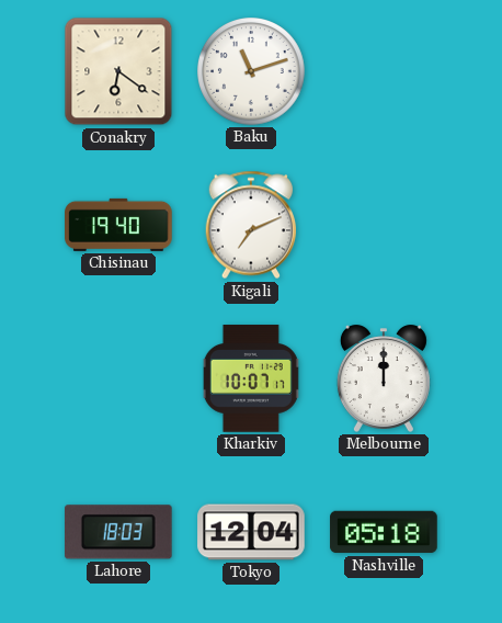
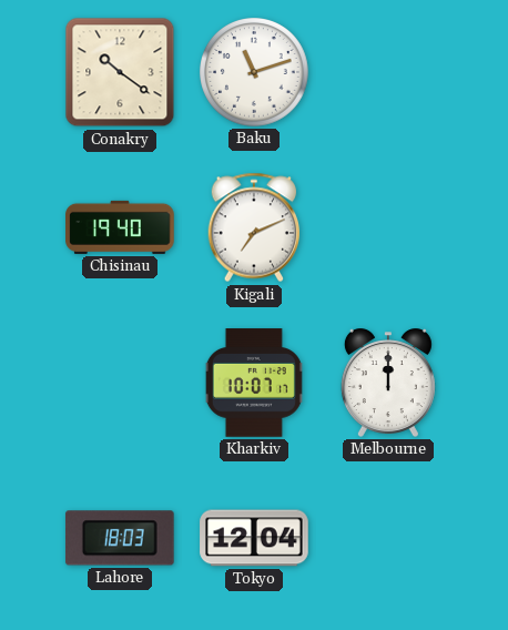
Conakry: 6:21 -> 10:21 (120, 72)
Nashville: 05:18 -> none (384, 532)
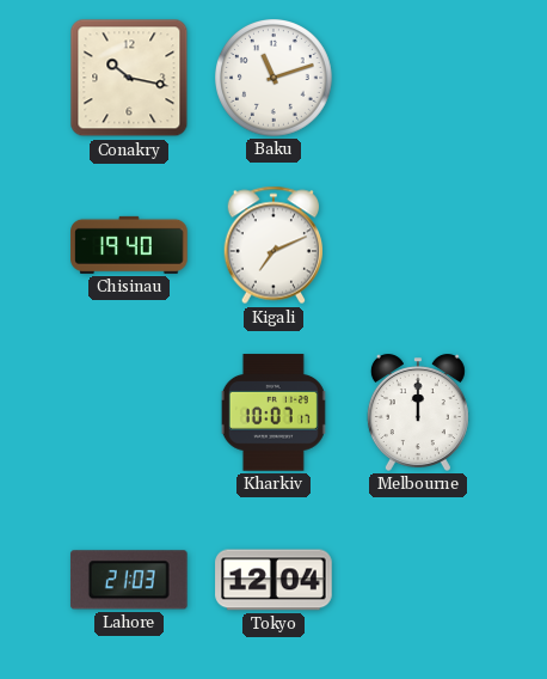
Conakry: 10:21 -> 10:17 (129, 78)
Lahore: 18:03 -> 21:03 (129, 580)
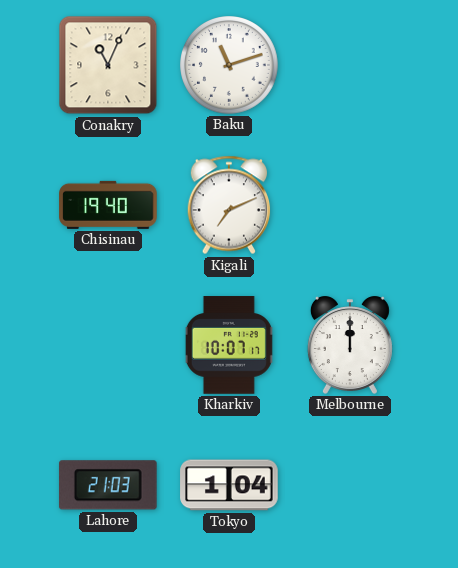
Conakry: 10:17 -> 11:04 (108, 65)
Tokyo: 12:04 -> 1:04 (229, 485)
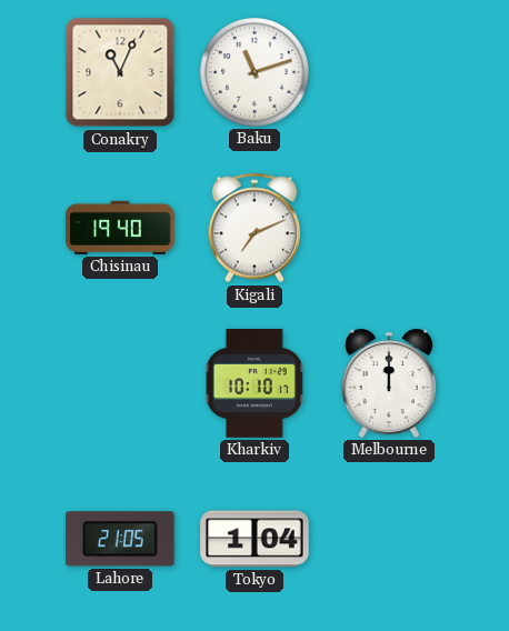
Kharkiv: 10:07 -> 10:10 (255, 383)
Lahore: 21:03 -> 21:05 (120, 539)
